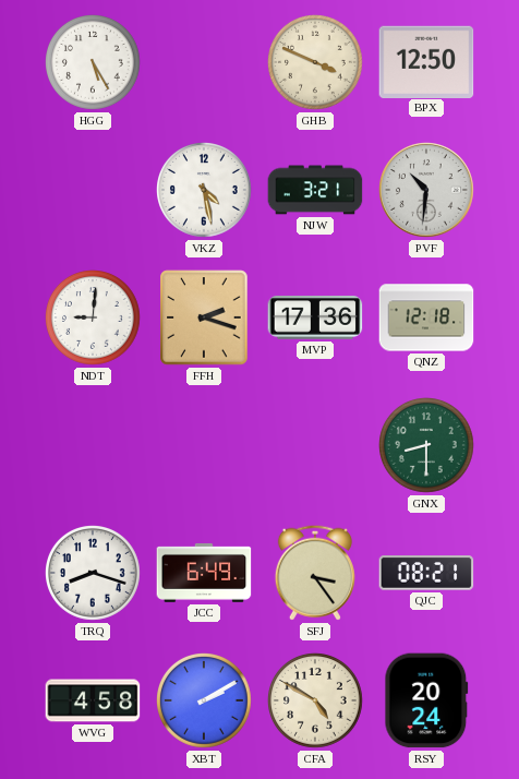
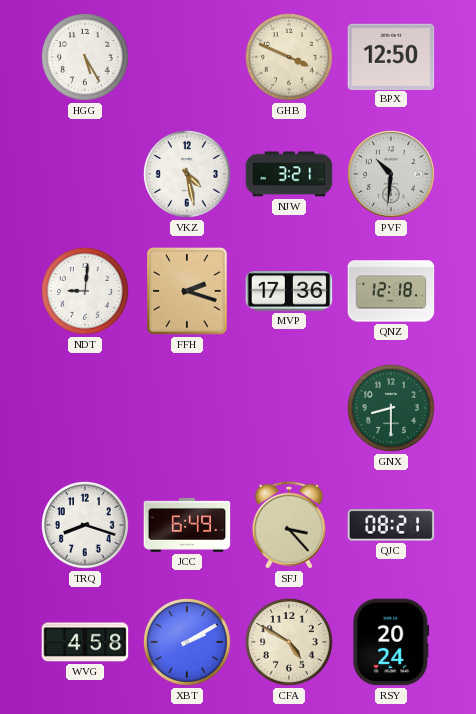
SFJ: 3:24 -> 3:23 (289, 525)
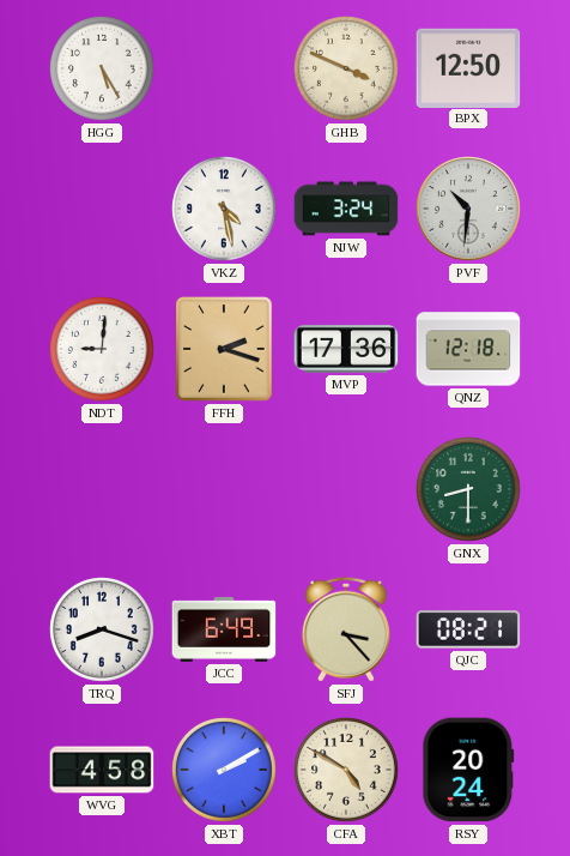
NJW: 3:21 -> 3:24 (346, 209)
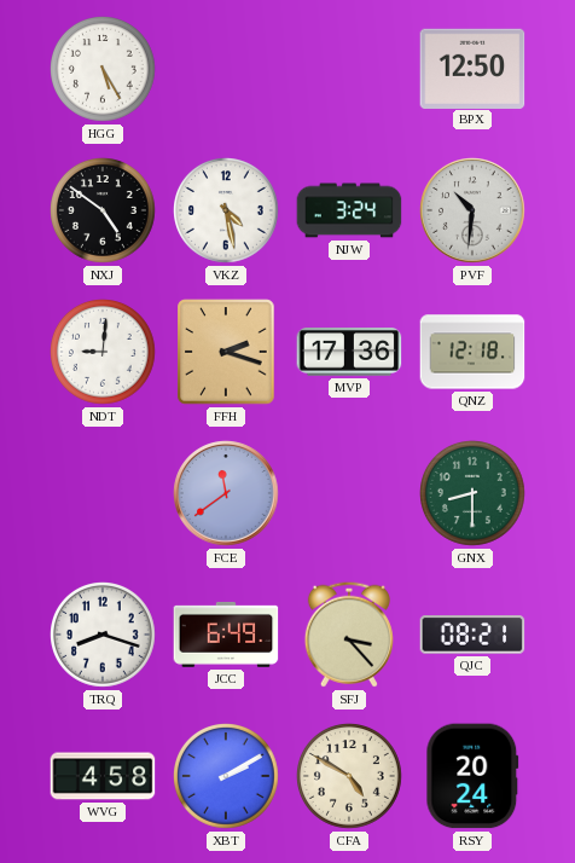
GHB: 3:49 -> none (347, 70)
NXJ: none -> 4:51 (104, 212)
FCE: none -> 11:39 (227, 494)
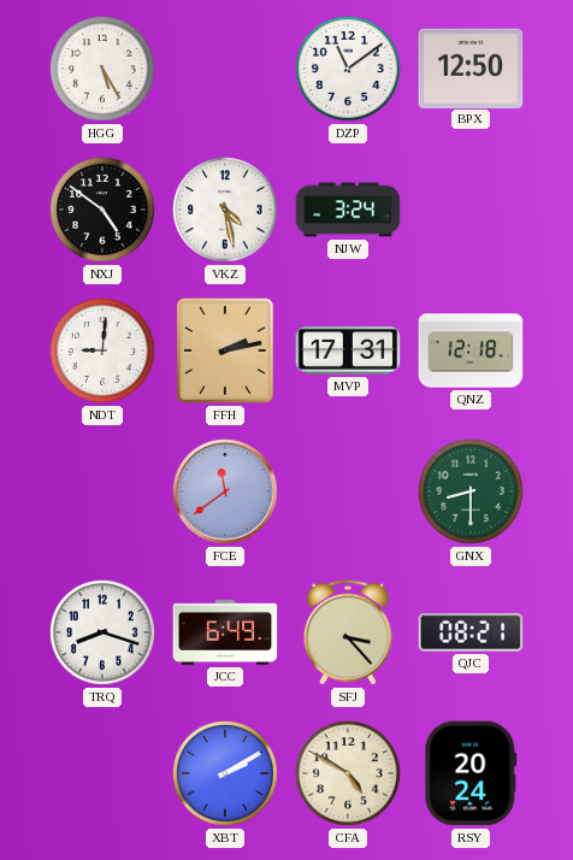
DZP: none -> 11:09 (349, 70)
PVF: 10:31 -> none (474, 212)
FFH: 2:18 -> 2:13 (225, 351)
MVP: 17:36 -> 17:31 (348, 351)
WVG: 4:58 -> none (103, 776)
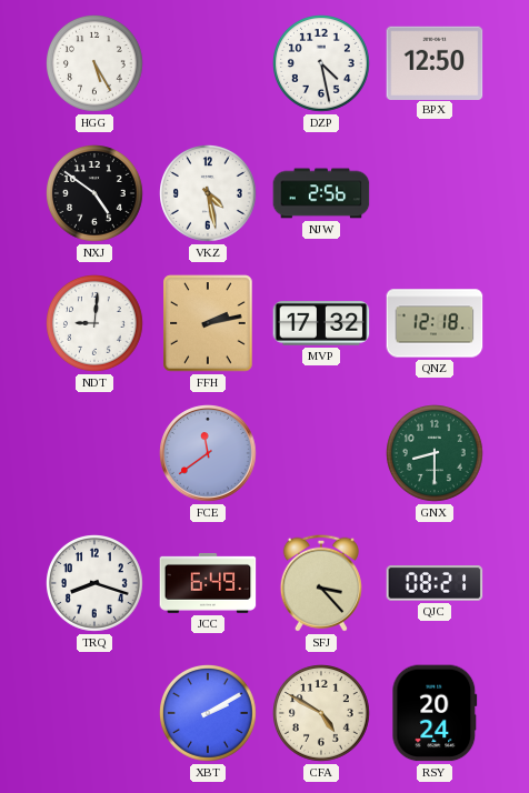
DZP: 11:09 -> 4:28 (322, 64)
NJW: 3:24 -> 2:56 (321, 193)
MVP: 17:31 -> 17:32 (321, 323)
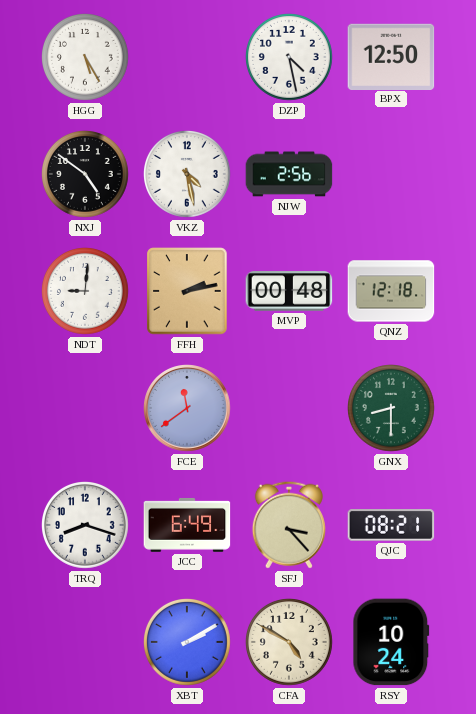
MVP: 17:32 -> 00:48 (289, 291)
RSY: 20:24 -> 10:24 (391, 642)
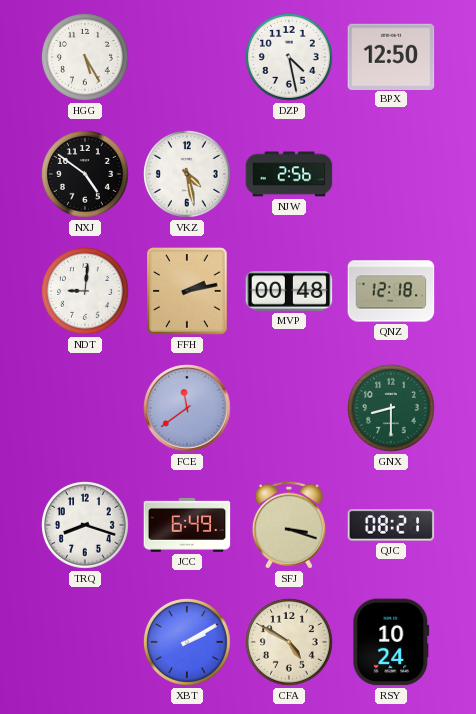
SFJ: 3:23 -> 3:18 (289, 525)
